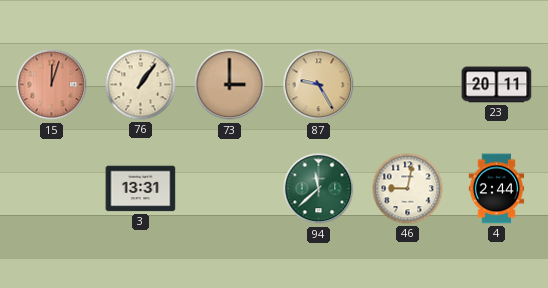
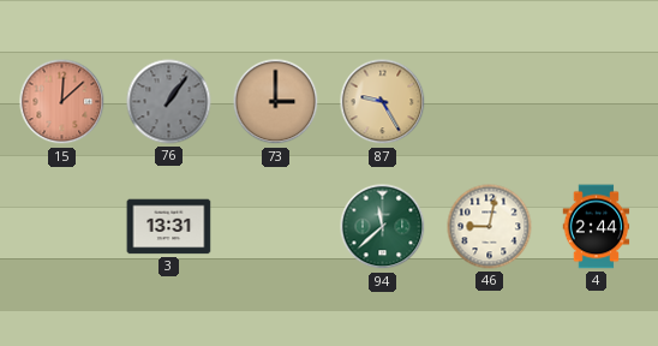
15: 12:03 -> 12:08 (62, 102)
76 dial: cream -> grey (169, 102)
23: 20:11 -> none (497, 85)
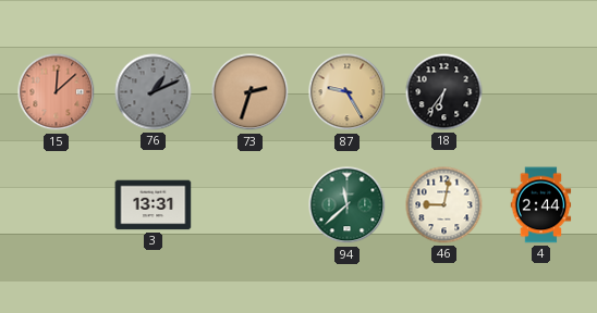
76: 1:06 -> 1:11 (154, 92)
73: 3:00 -> 2:33 (251, 92)
18: none -> 6:36 (444, 92)
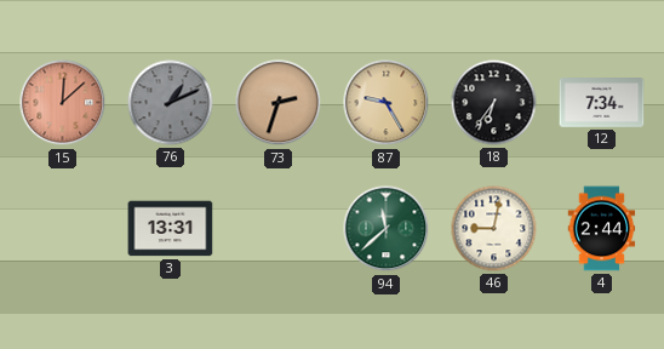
12: none -> 7:34 (602, 103)
